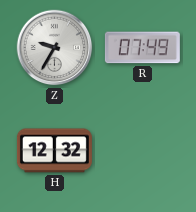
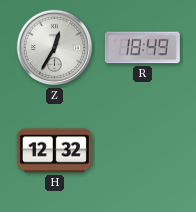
Z: 9:35 -> 12:35 (55, 48)
R: 07:49 -> 18:49 (142, 48)
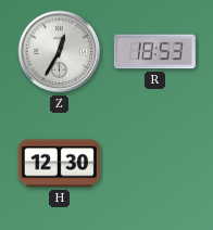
R: 18:49 -> 18:53 (154, 52)
H: 12:32 -> 12:30 (59, 164)
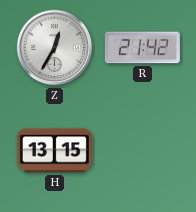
R: 18:53 -> 21:42 (142, 48)
H: 12:30 -> 13:15 (54, 151)
